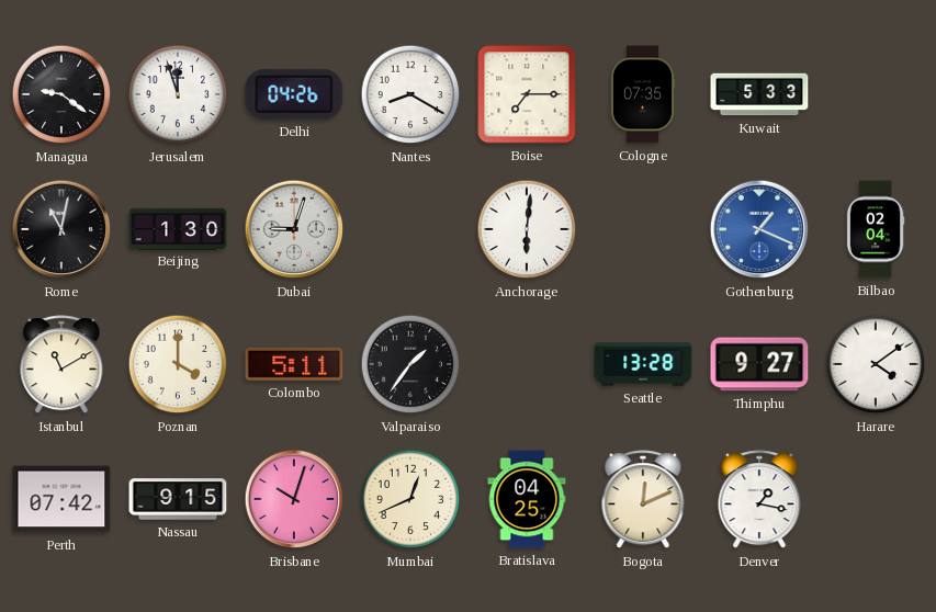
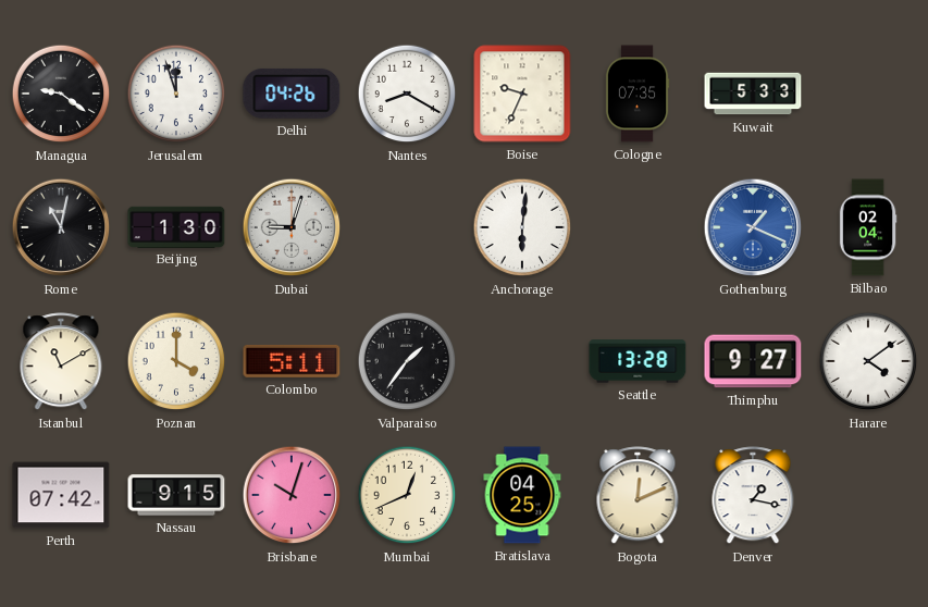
Boise: 7:15 -> 9:34 (522, 94)
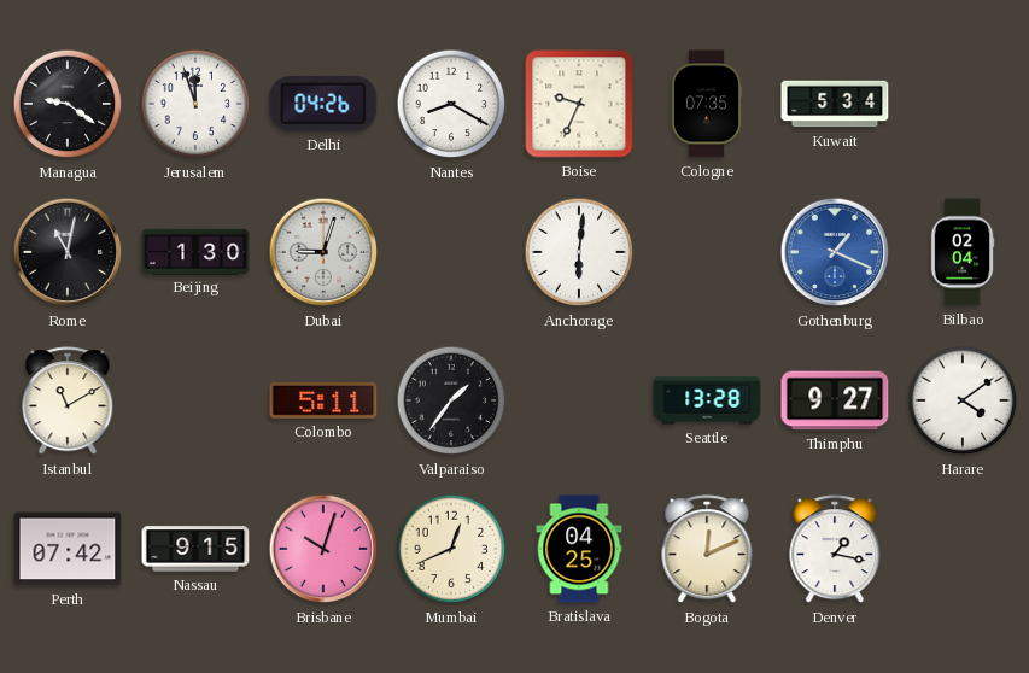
Kuwait: 5:33 -> 5:34 (835, 104)
Poznan: 4:00 -> none (176, 361)
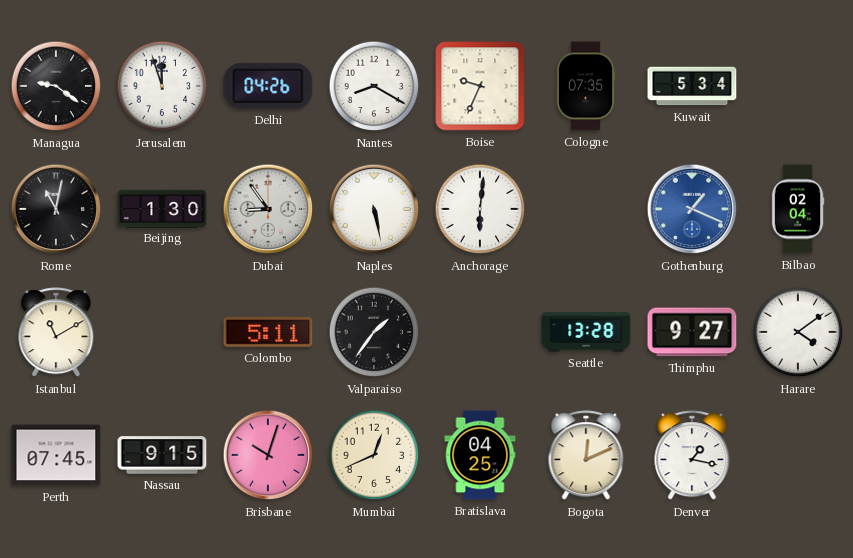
Dubai: 9:03 -> 8:54 (268, 209)
Naples: none -> 5:28 (374, 209)
Perth: 07:42 -> 07:45 (56, 455)
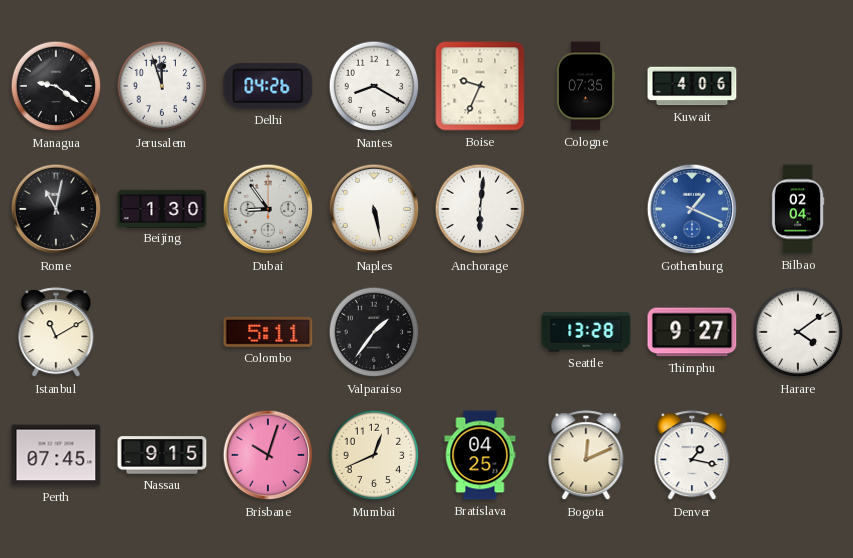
Kuwait: 5:34 -> 4:06 (692, 86)
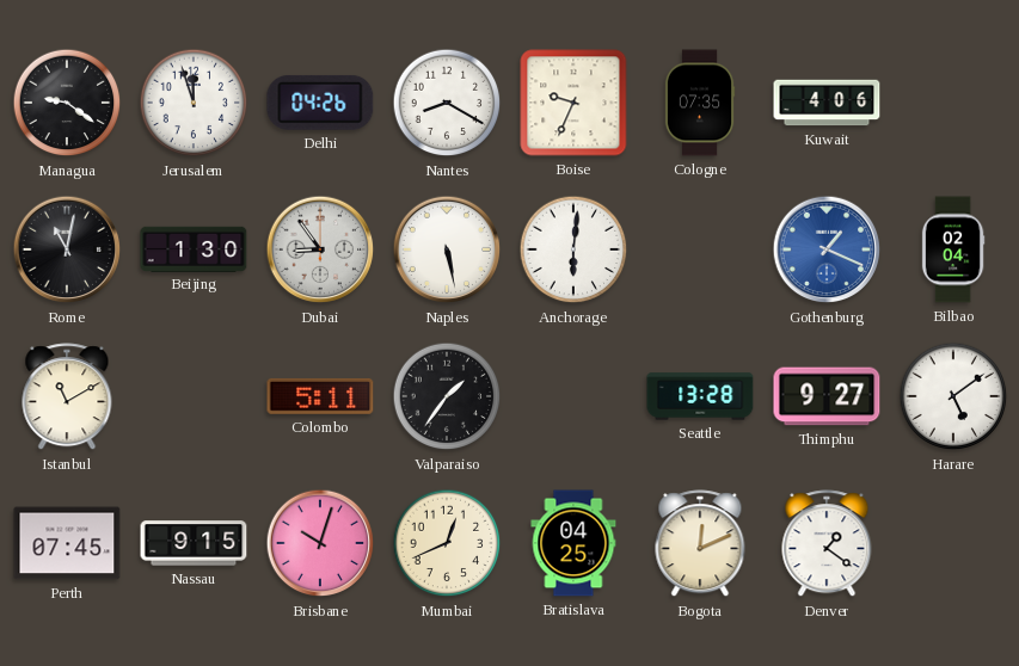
Harare: 4:09 -> 5:09 (953, 396)
Denver: 1:17 -> 1:21 (827, 544)
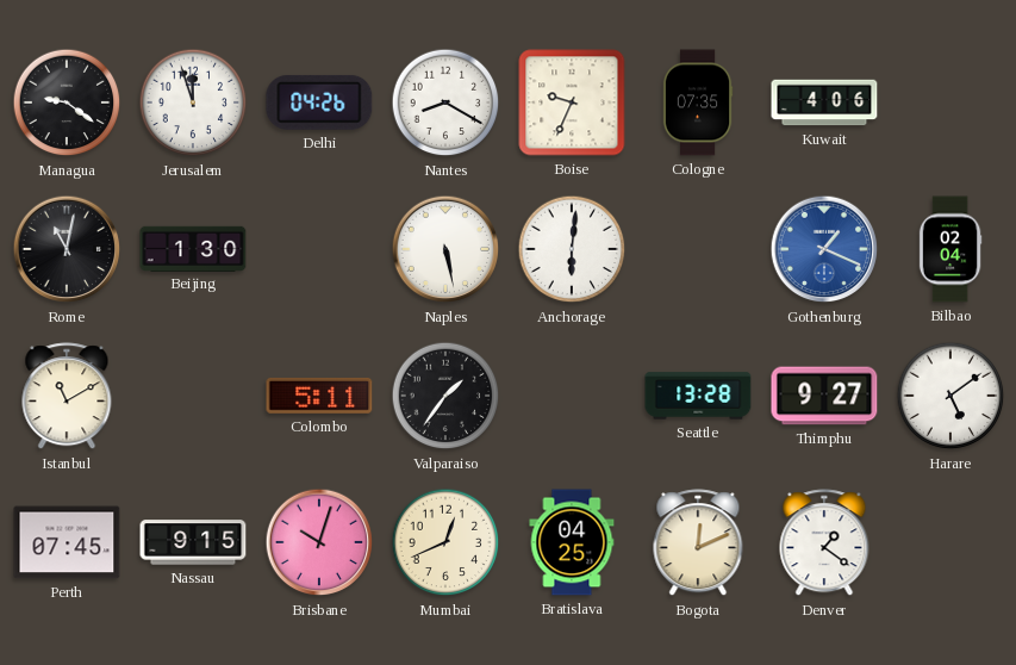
Dubai: 8:54 -> none (320, 249)
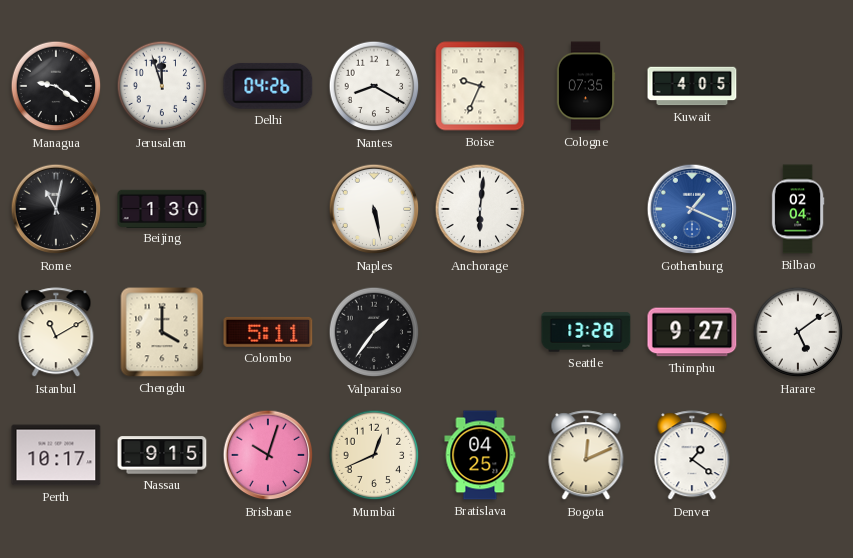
Kuwait: 4:06 -> 4:05 (692, 86)
Chengdu: none -> 4:00 (162, 332)
Perth: 07:45 -> 10:17 (56, 455)
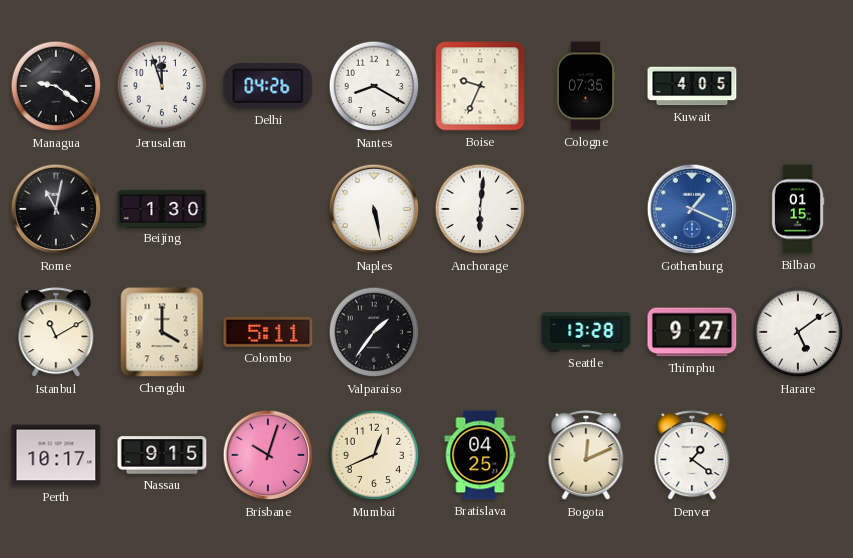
Bilbao: 02:04 -> 01:15 (798, 209)
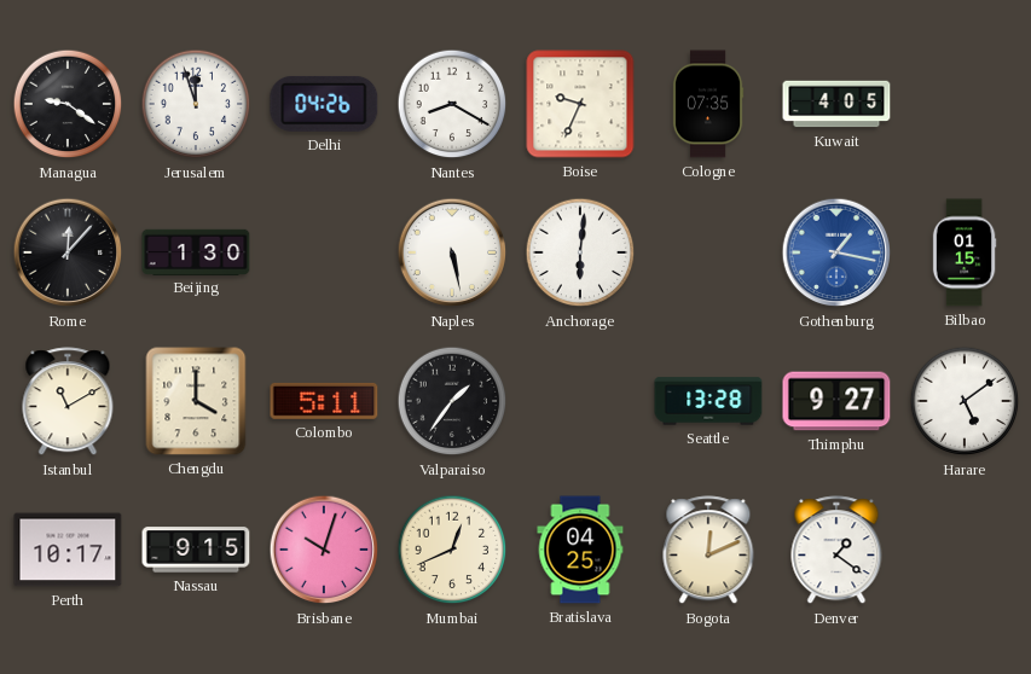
Rome: 11:02 -> 12:07 (68, 252)
Gothenburg: 1:19 -> 1:17 (836, 252)
